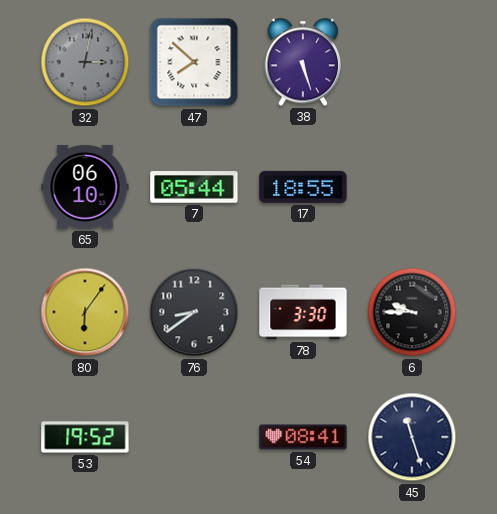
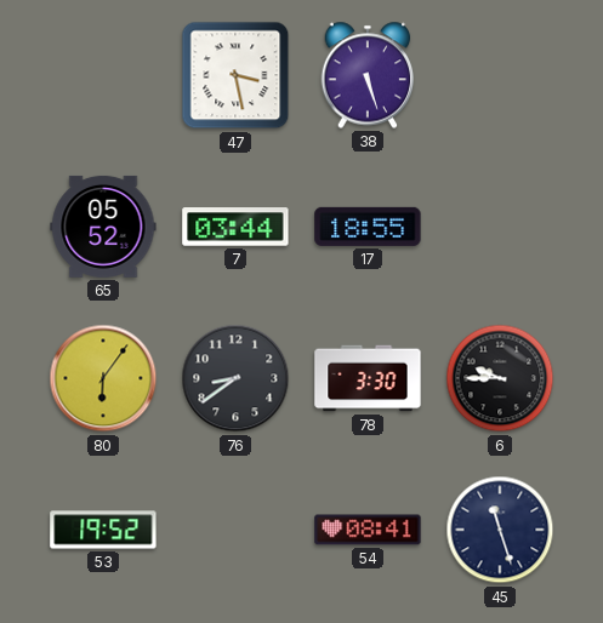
32: 3:02 -> none (85, 62)
47: 7:52 -> 3:28 (235, 75)
65: 06:10 -> 05:52 (103, 227)
7: 05:44 -> 03:44 (235, 227)
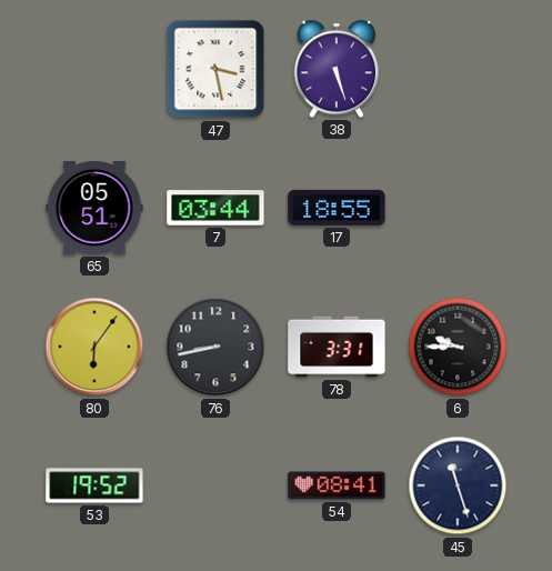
65: 05:52 -> 05:51 (94, 208)
76: 8:39 -> 8:43 (215, 347)
78: 3:30 -> 3:31 (337, 347)
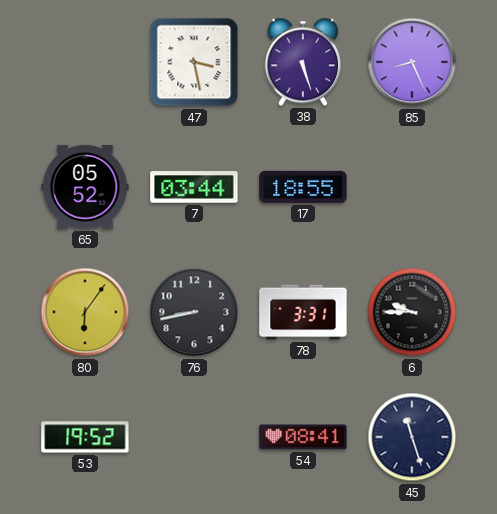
85: none -> 8:26 (412, 62)
65: 05:51 -> 05:52 (85, 187)
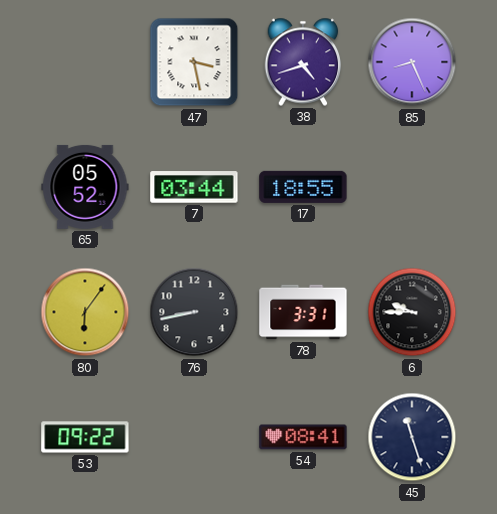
38: 5:27 -> 4:42 (303, 62)
53: 19:52 -> 09:22 (85, 437)
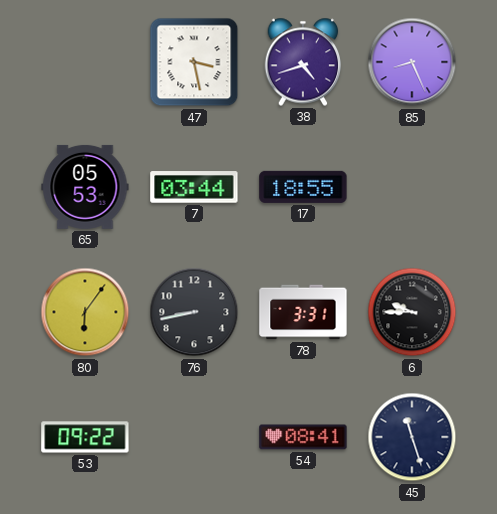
65: 05:52 -> 05:53 (85, 187)
